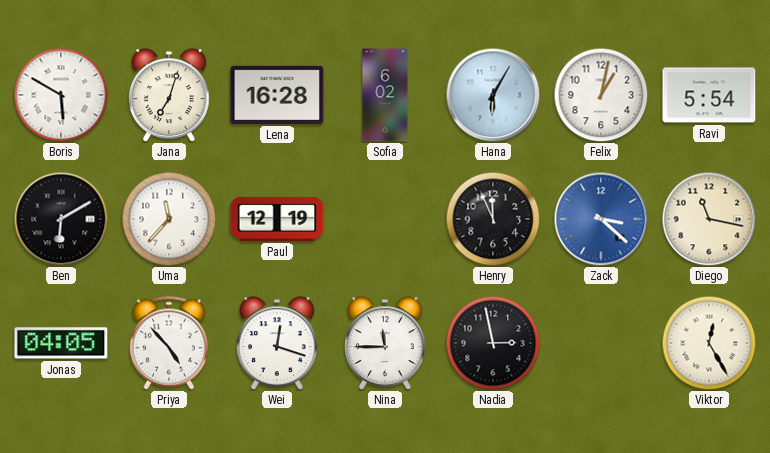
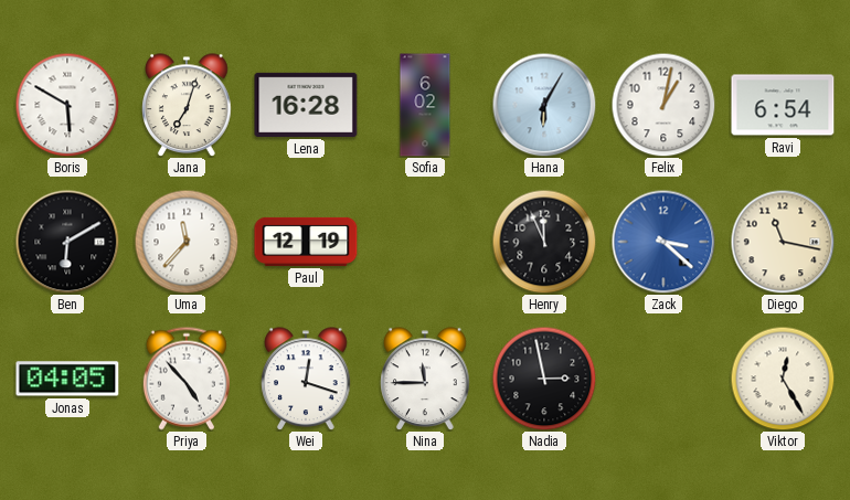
Ravi: 5:54 -> 6:54 (783, 105)
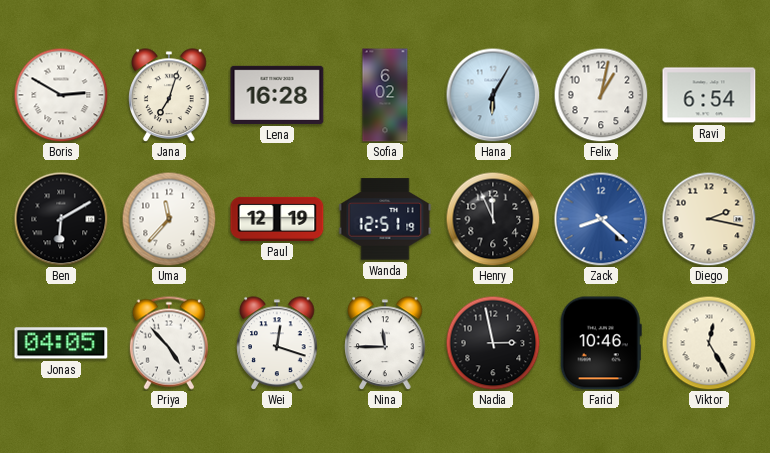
Boris: 5:50 -> 2:50 (61, 95)
Wanda: none -> 12:51 (385, 219)
Zack: 3:22 -> 8:22 (601, 219)
Diego: 11:17 -> 2:17 (709, 219)
Farid: none -> 10:46 (601, 343)
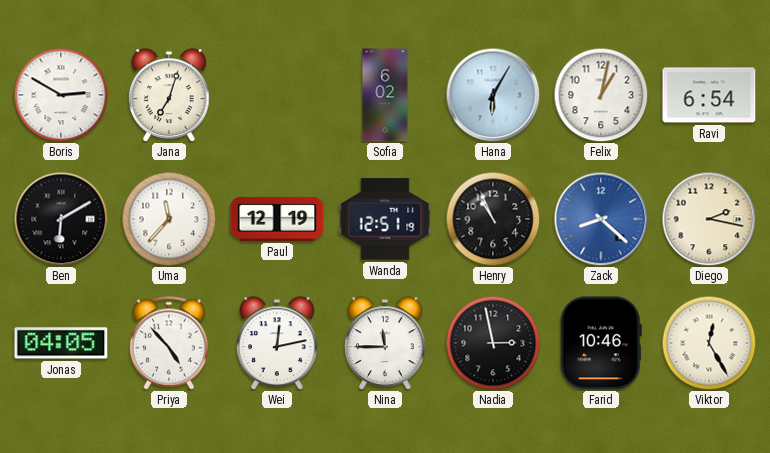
Lena: 16:28 -> none (277, 95)
Henry: 11:56 -> 10:56 (493, 219)
Wei: 12:18 -> 12:13 (277, 343)
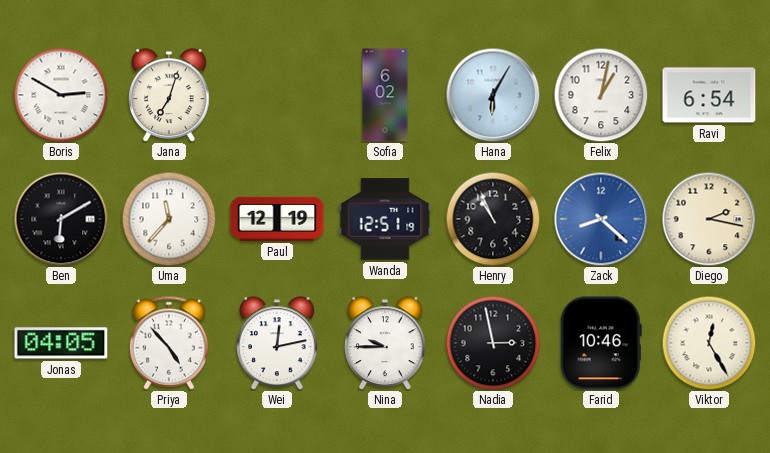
Nina: 11:45 -> 9:45 (385, 343)
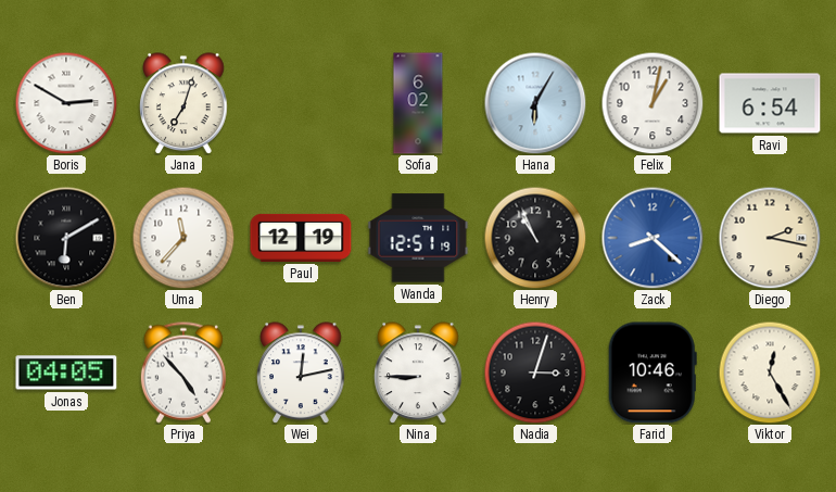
Nina: 9:45 -> 8:45 (418, 373)
Nadia: 2:58 -> 3:03 (535, 373)
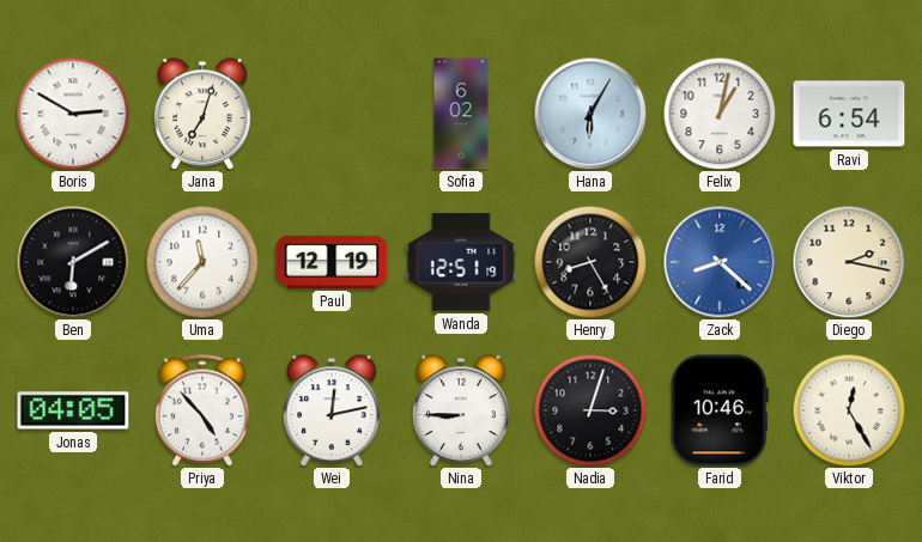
Henry: 10:56 -> 8:25 (590, 262)
